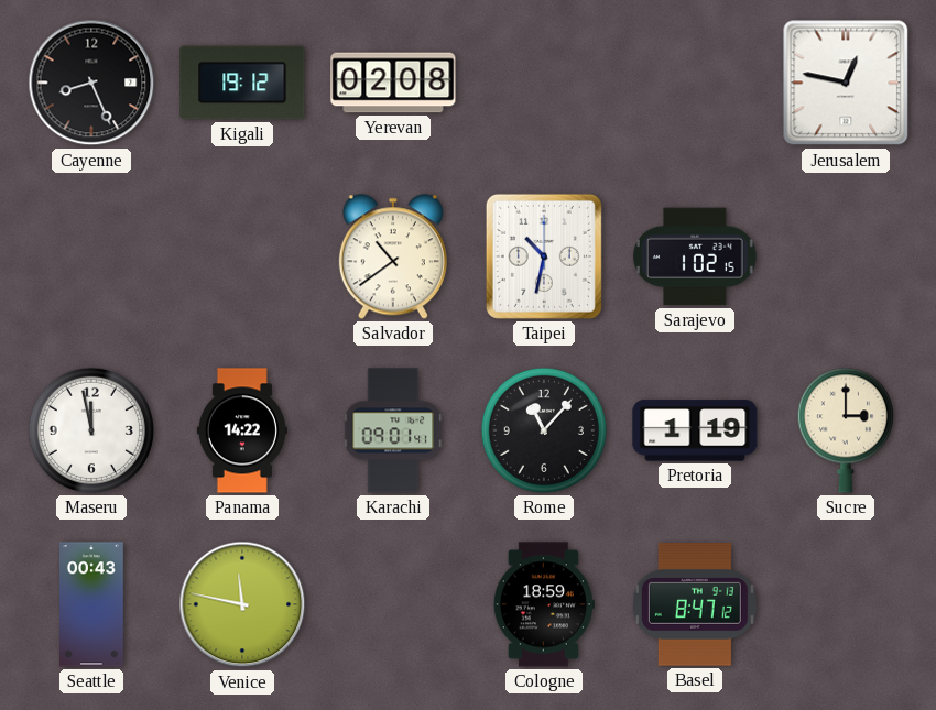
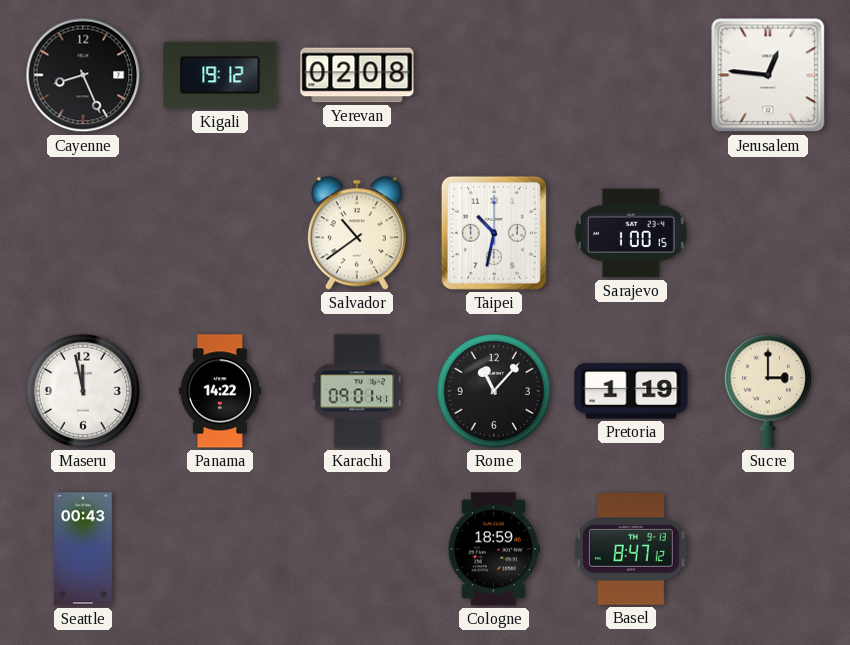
Jerusalem: 12:47 -> 12:46 (768, 75)
Sarajevo: 1:02 -> 1:00 (631, 233)
Venice: 11:47 -> none (242, 604)
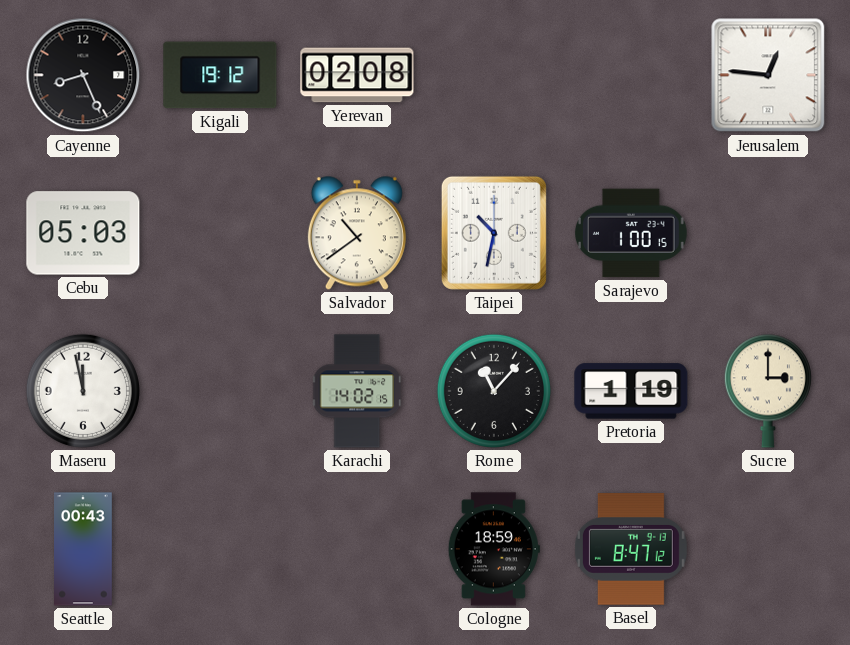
Cebu: none -> 05:03 (83, 233)
Panama: 14:22 -> none (220, 391)
Karachi: 09:01 -> 14:02 (358, 391)
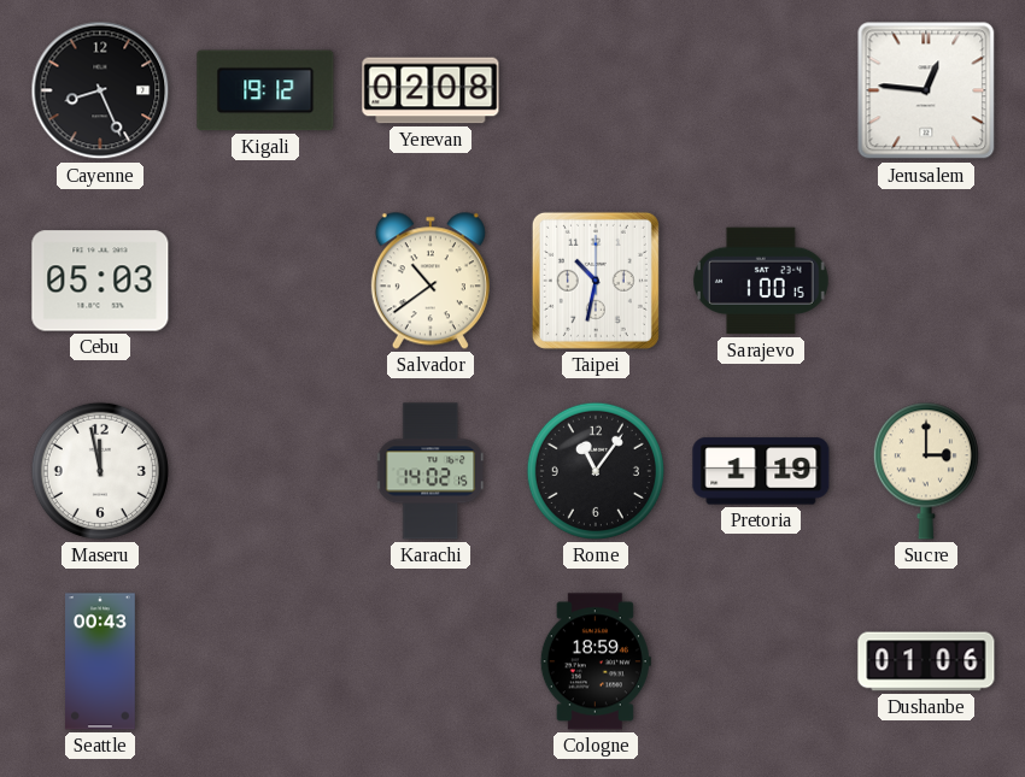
Rome: 11:07 -> 11:06 (596, 471)
Basel: 8:47 -> none (631, 550)
Dushanbe: none -> 01:06 (926, 661)
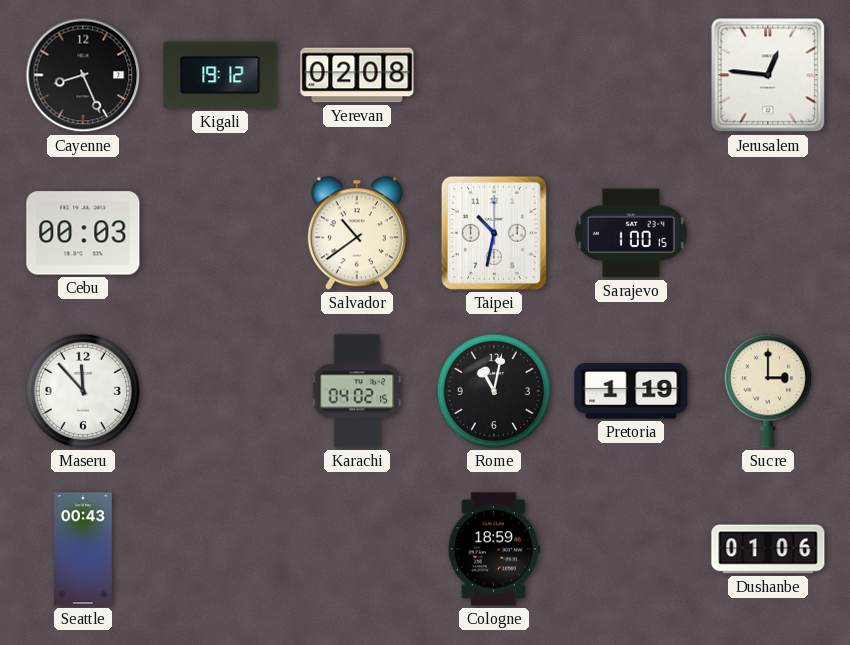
Cebu: 05:03 -> 00:03 (83, 233)
Maseru: 11:58 -> 11:53 (83, 391)
Karachi: 14:02 -> 04:02 (358, 391)
Rome: 11:06 -> 11:02 (494, 391)
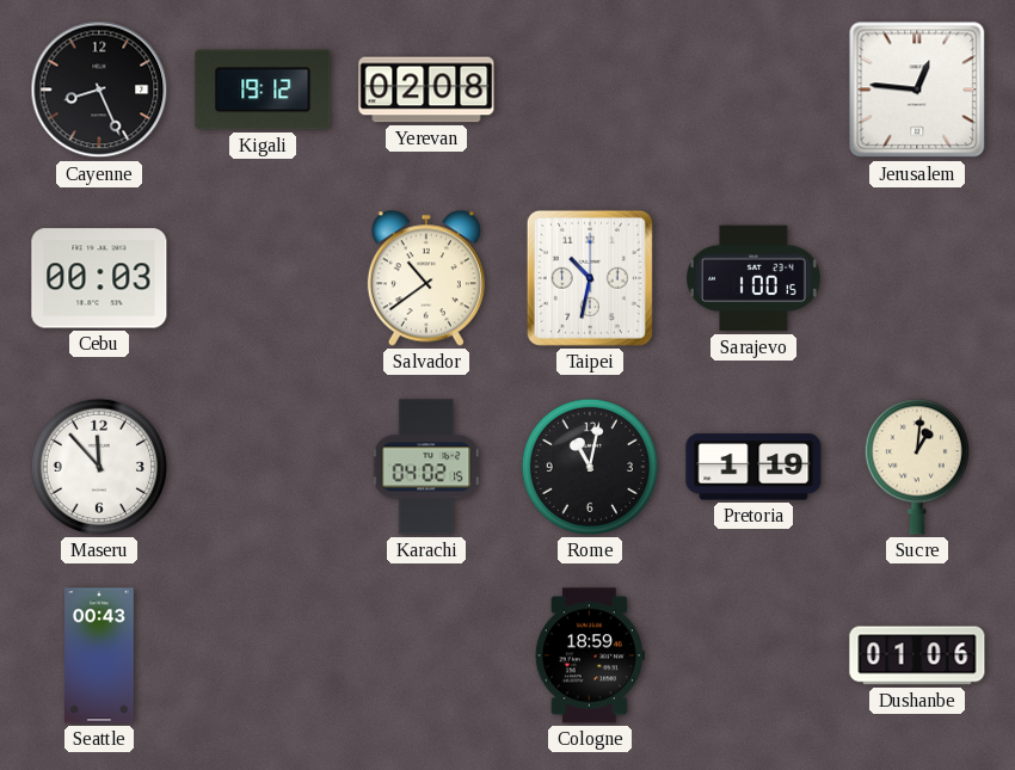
Sucre: 3:00 -> 1:01 (917, 467)
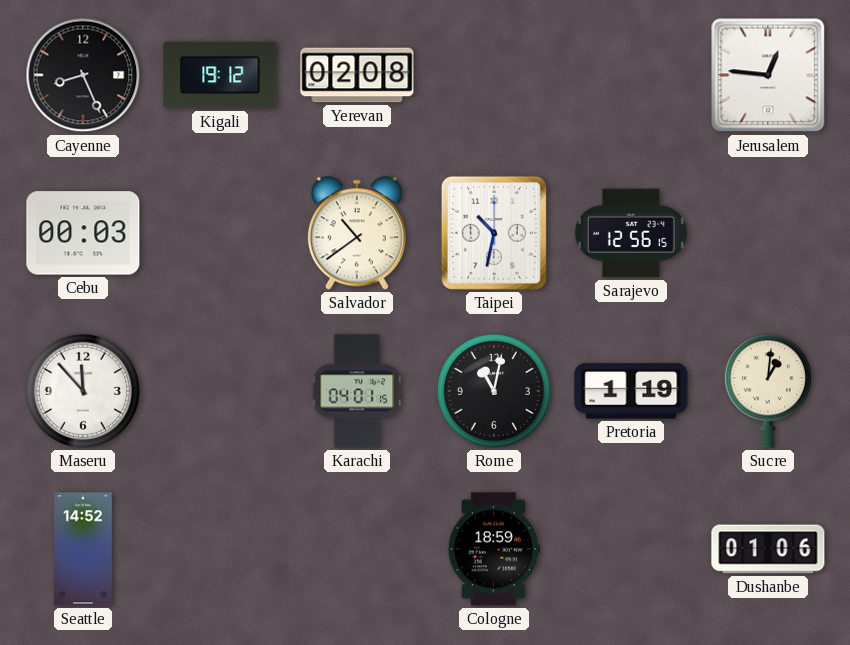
Sarajevo: 1:00 -> 12:56 (631, 233)
Karachi: 04:02 -> 04:01 (358, 391)
Seattle: 00:43 -> 14:52 (84, 549)
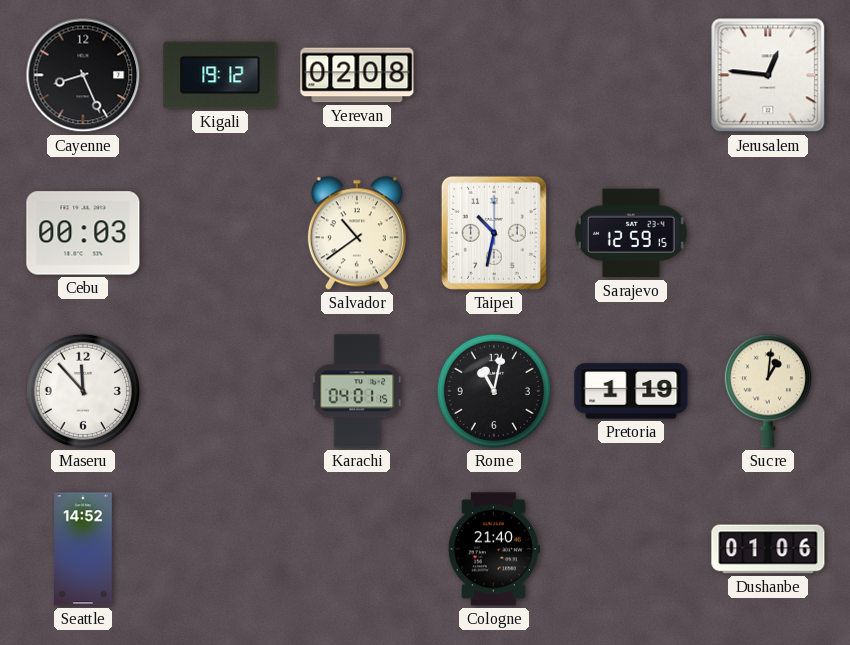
Sarajevo: 12:56 -> 12:59 (631, 233)
Cologne: 18:59 -> 21:40 (494, 549)
